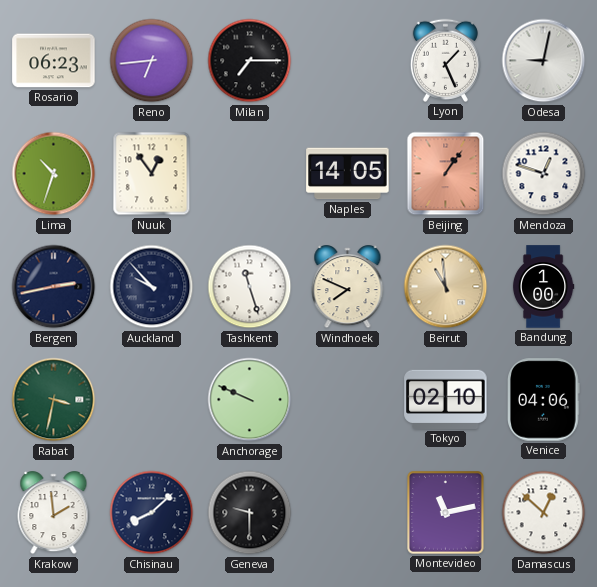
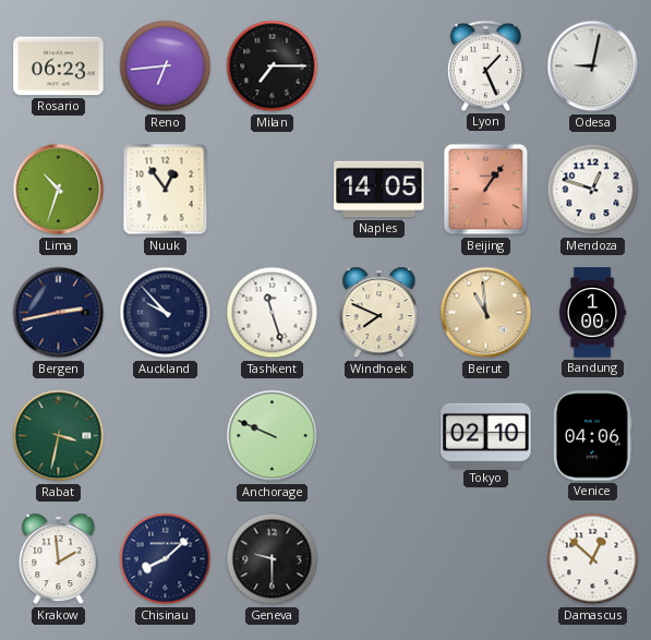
Montevideo: 11:13 -> none (446, 513)
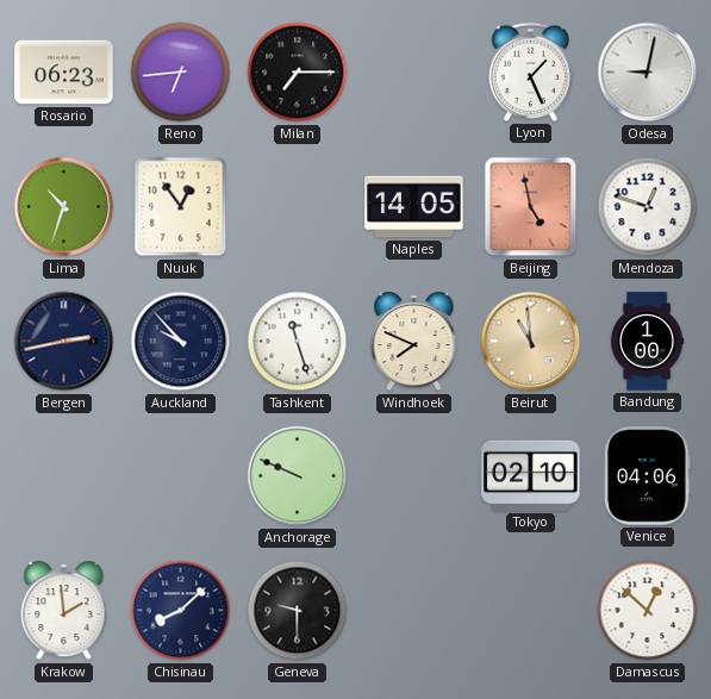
Beijing: 1:06 -> 4:58 (531, 207)
Rabat: 3:32 -> none (59, 436)
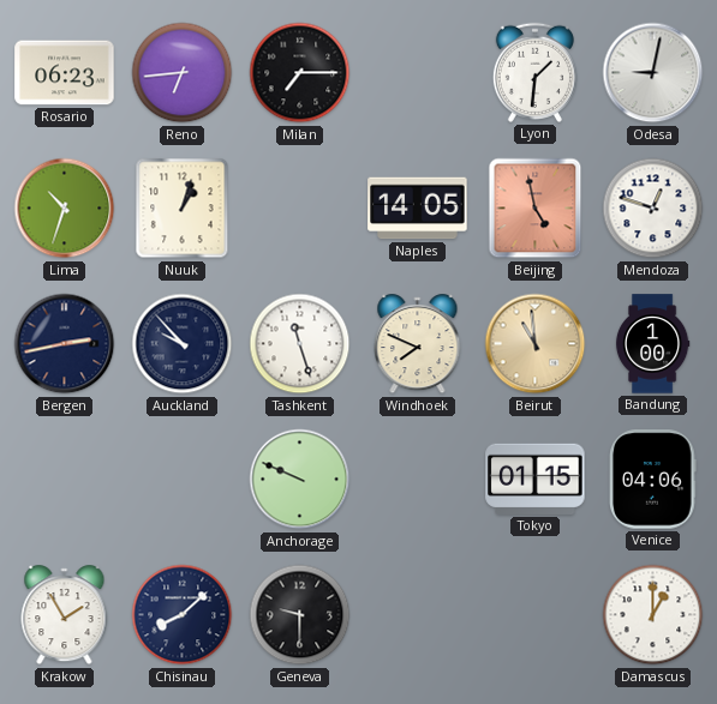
Lyon: 1:26 -> 1:31 (534, 72)
Nuuk: 12:54 -> 1:03 (183, 209)
Tokyo: 02:10 -> 01:15 (536, 479)
Krakow: 1:59 -> 1:55 (65, 615)
Damascus: 12:52 -> 1:00 (653, 615)
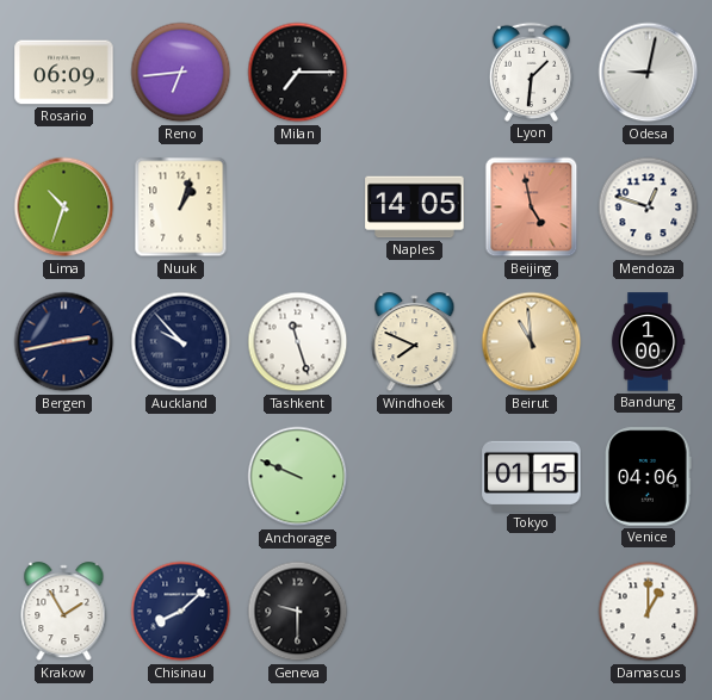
Rosario: 06:23 -> 06:09 (64, 73)
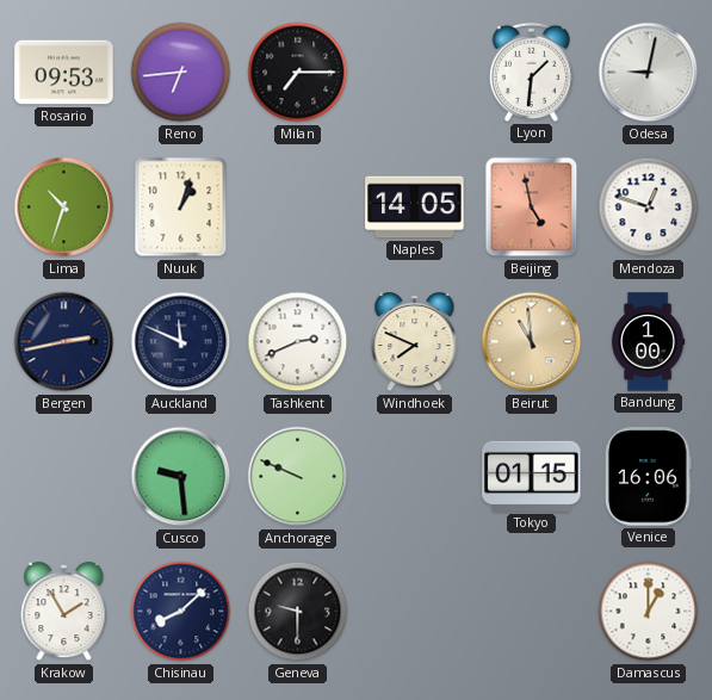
Rosario: 06:09 -> 09:53 (64, 73)
Auckland: 9:53 -> 11:49 (181, 342)
Tashkent: 11:27 -> 2:41 (298, 342)
Cusco: none -> 9:29 (181, 477)
Venice: 04:06 -> 16:06 (649, 477)
